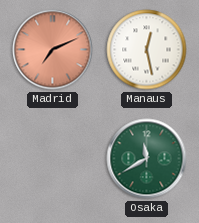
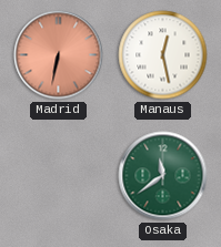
Madrid: 7:11 -> 6:32 (59, 55)
Osaka: 11:40 -> 11:39 (163, 176)
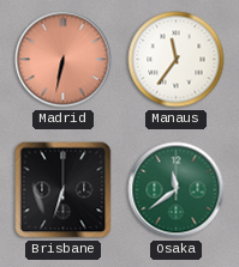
Manaus: 12:28 -> 11:36 (177, 60)
Brisbane: none -> 6:33 (64, 190)
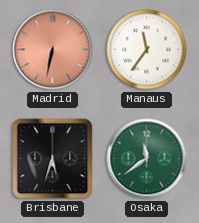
Brisbane: 6:33 -> 5:33 (53, 159)
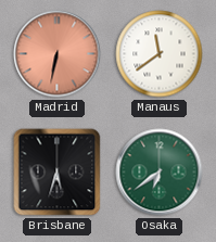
Manaus: 11:36 -> 11:39 (160, 54)
Osaka: 11:39 -> 6:39 (160, 173)
